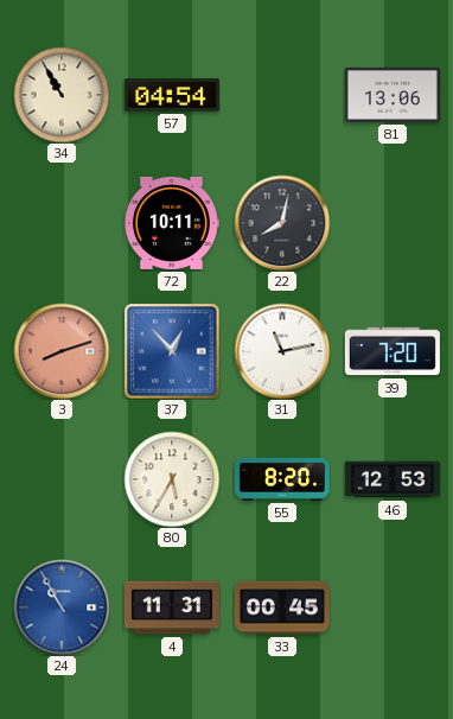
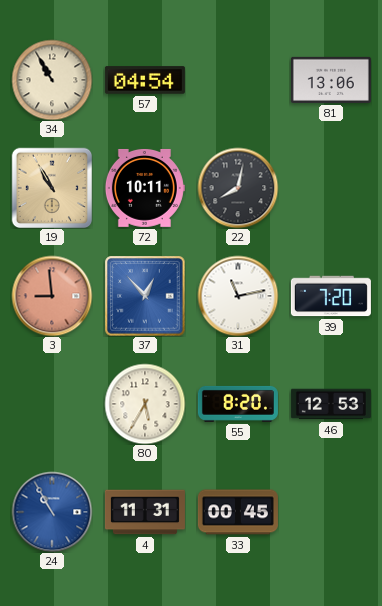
19: none -> 10:55 (52, 188)
3: 8:12 -> 8:59 (52, 296)
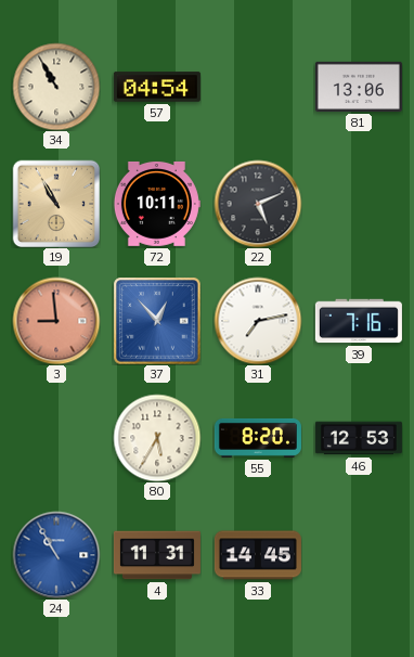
22: 8:02 -> 5:11 (258, 204)
31: 11:13 -> 7:13 (258, 321)
39: 7:20 -> 7:16 (359, 321)
33: 00:45 -> 14:45 (258, 555)
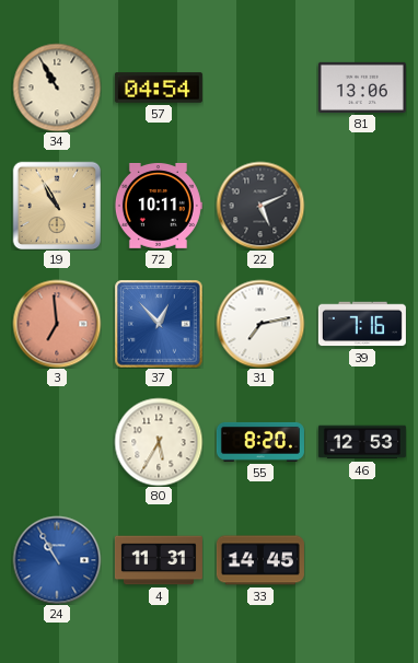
3: 8:59 -> 6:59 (57, 324)
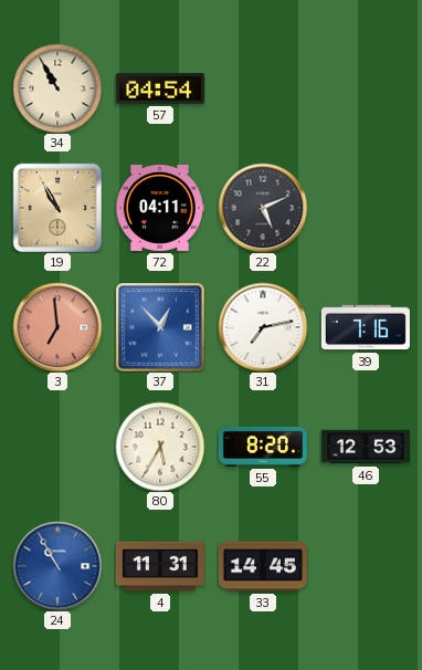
81: 13:06 -> none (362, 88)
72: 10:11 -> 04:11 (160, 208)
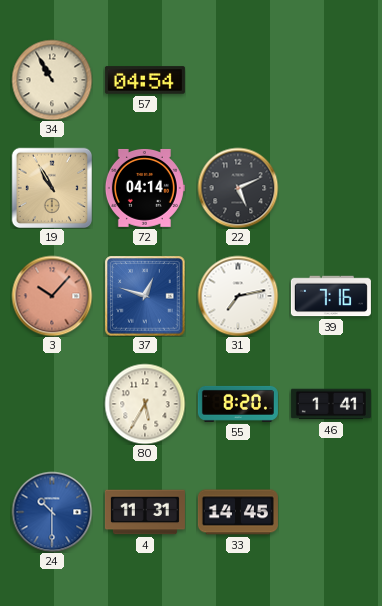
72: 04:11 -> 04:14 (145, 188)
3: 6:59 -> 10:07 (52, 296)
37: 12:53 -> 12:48 (145, 296)
46: 12:53 -> 1:41 (331, 404)
24: 10:55 -> 10:30 (52, 512)
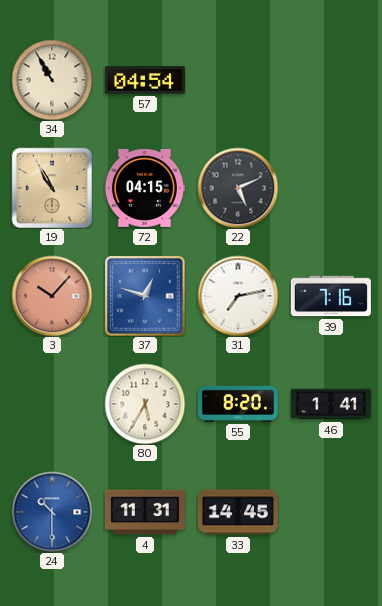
72: 04:14 -> 04:15 (145, 188)
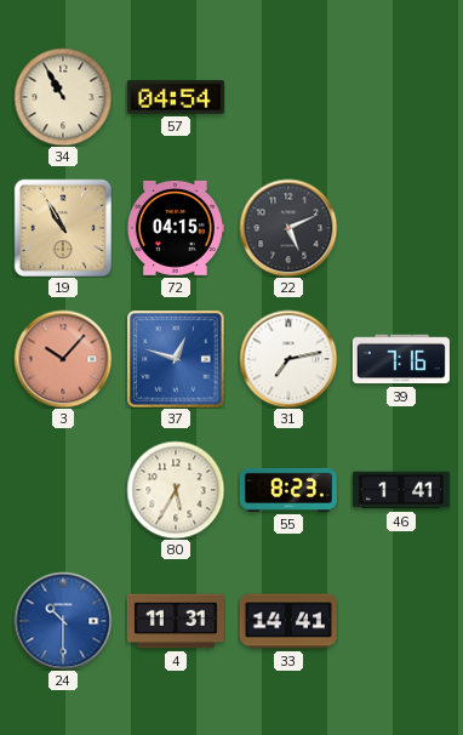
55: 8:20 -> 8:23 (288, 490)
33: 14:45 -> 14:41 (288, 621)
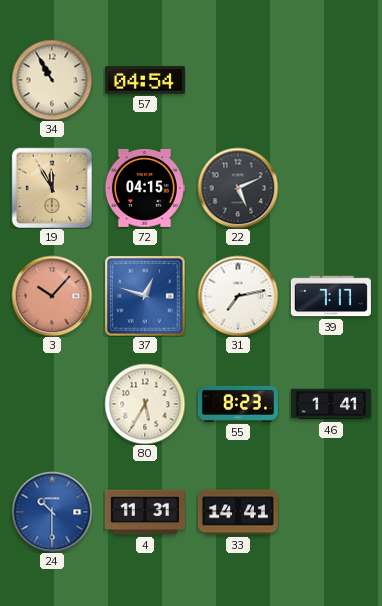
19: 10:55 -> 11:55 (52, 188)
39: 7:16 -> 7:17 (331, 296)
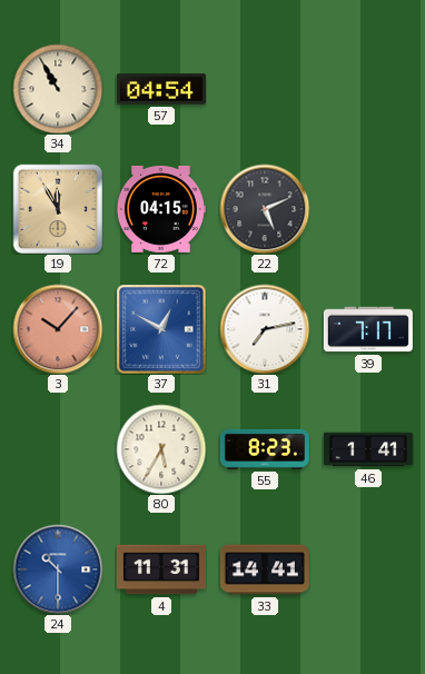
37: 12:48 -> 12:50 (161, 329)
